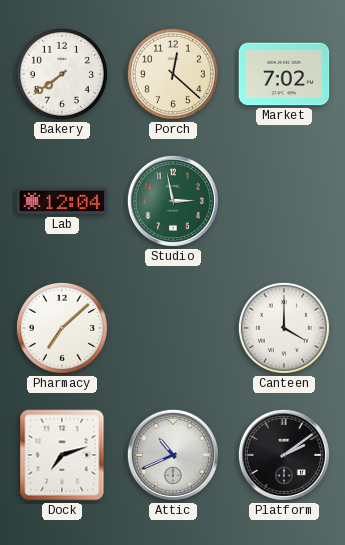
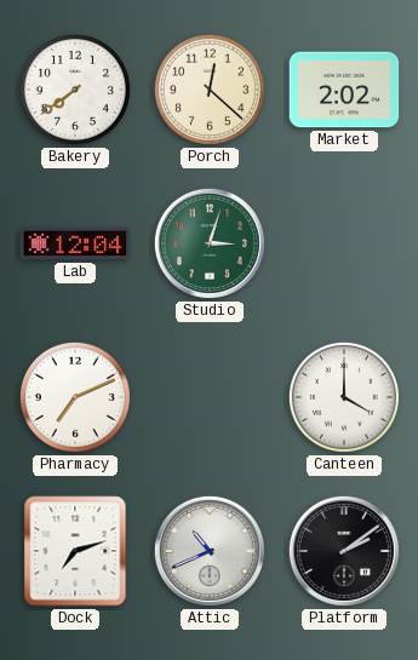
Market: 7:02 -> 2:02 (344, 90)
Studio: 2:58 -> 3:03 (210, 243)
Pharmacy: 7:08 -> 7:11 (75, 397)
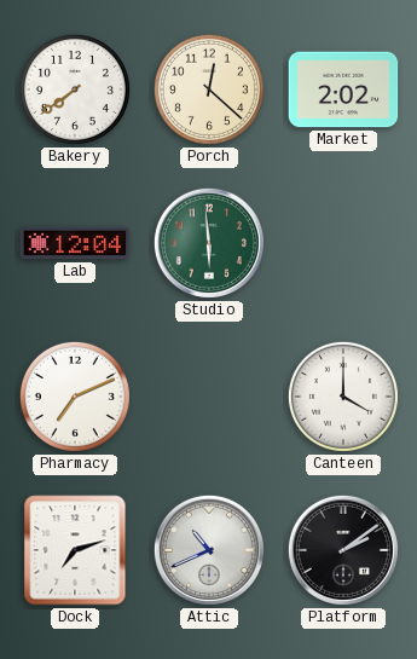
Studio: 3:03 -> 5:59 (209, 243)
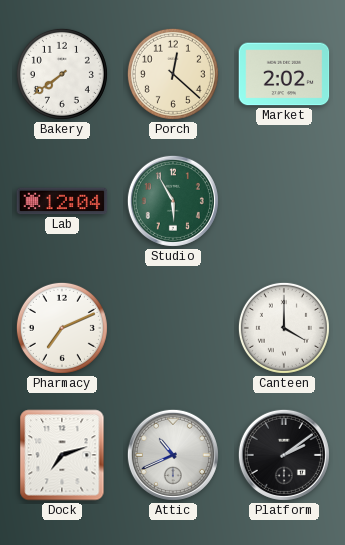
Studio: 5:59 -> 5:55 (173, 201)
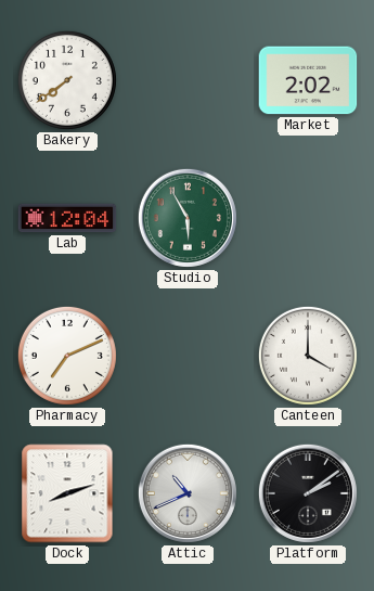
Porch: 12:22 -> none (173, 74)
Dock: 7:12 -> 8:12 (67, 493)
